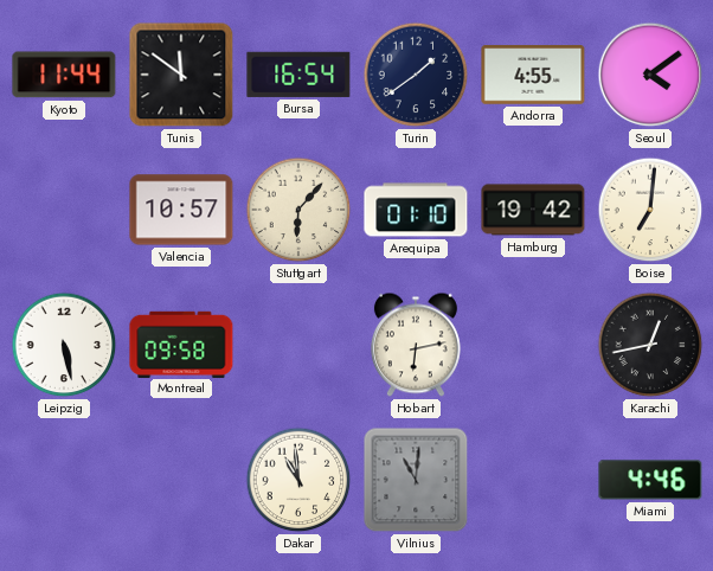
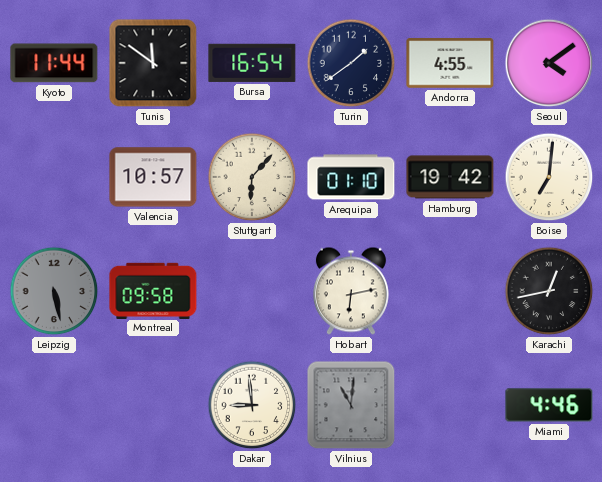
Leipzig dial: white -> grey (54, 291)
Dakar: 10:59 -> 8:59 (252, 405)
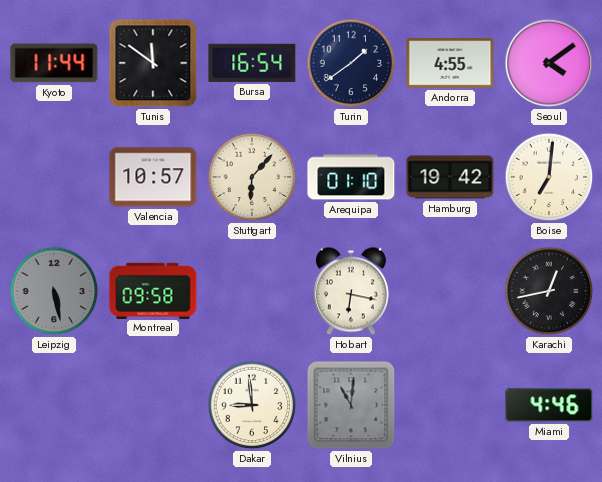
Hobart: 6:13 -> 6:17 (351, 291)
